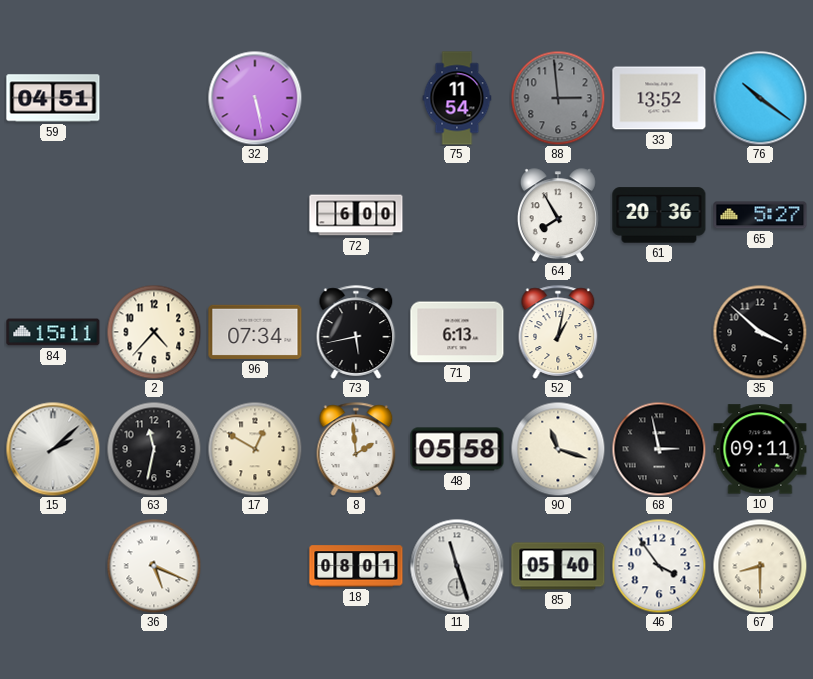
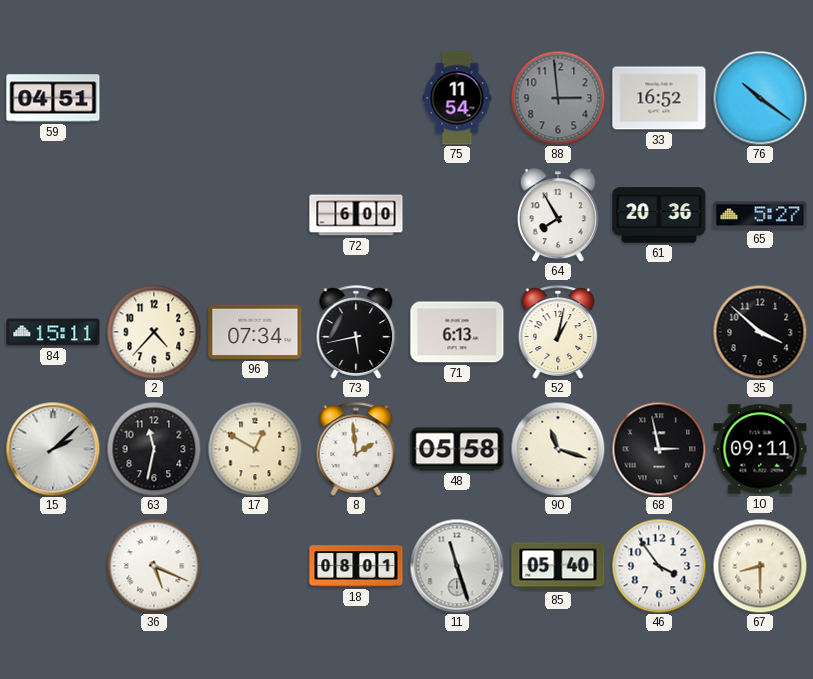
32: 5:28 -> none (255, 98)
33: 13:52 -> 16:52 (659, 98)
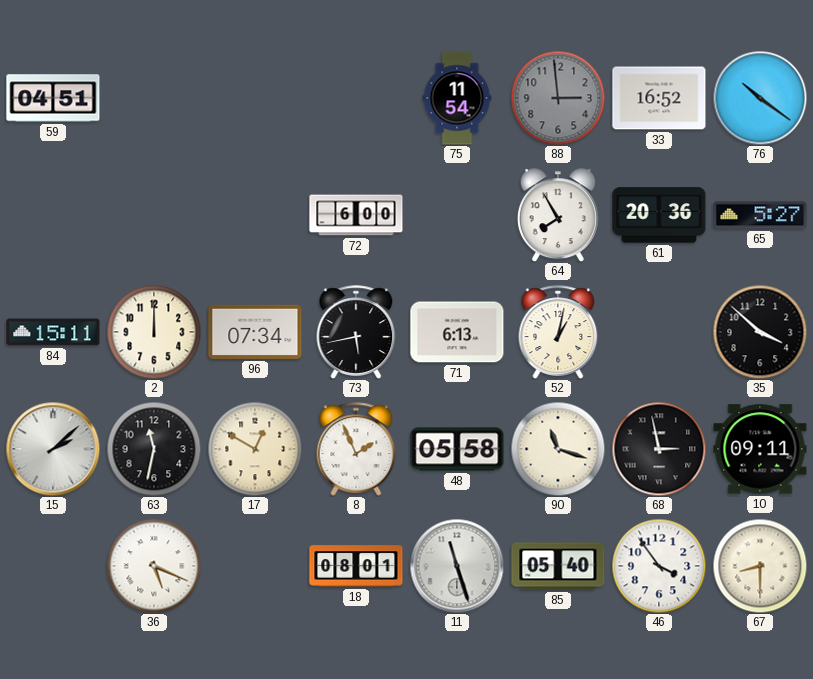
2: 4:37 -> 12:00 (154, 332)
8: 1:59 -> 1:56 (356, 449)
